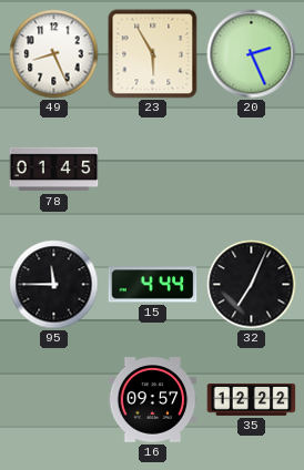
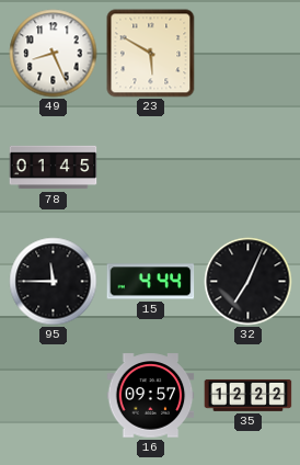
23: 5:55 -> 5:50 (151, 54)
20: 2:26 -> none (252, 54)
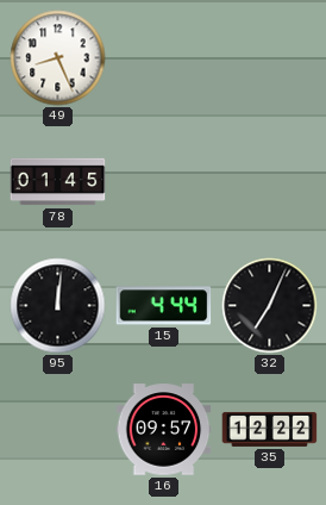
23: 5:50 -> none (151, 54)
95: 11:45 -> 12:01 (58, 306)
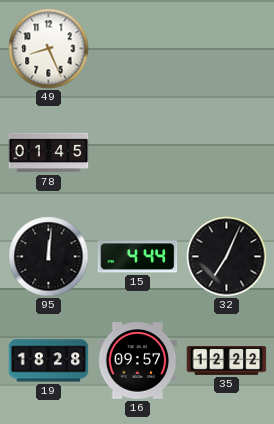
19: none -> 18:28 (49, 361)
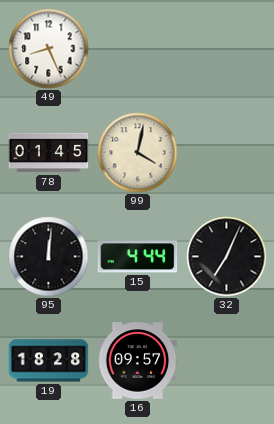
99: none -> 4:02 (138, 153)
35: 12:22 -> none (227, 360)
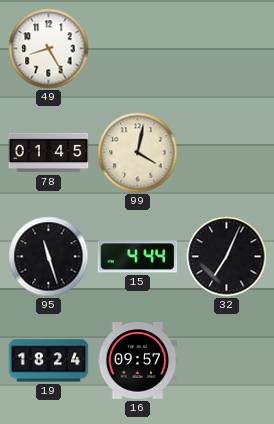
49: 8:26 -> 8:25 (49, 49)
95: 12:01 -> 11:27 (49, 257)
19: 18:28 -> 18:24 (49, 361)
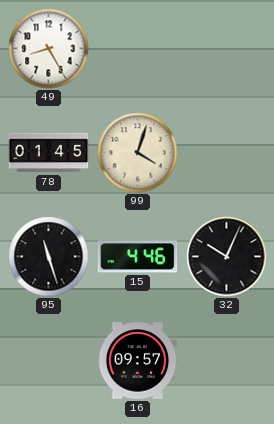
99: 4:02 -> 4:03 (138, 153)
15: 4:44 -> 4:46 (138, 257)
32: 7:04 -> 10:04 (227, 257)
19: 18:24 -> none (49, 361)
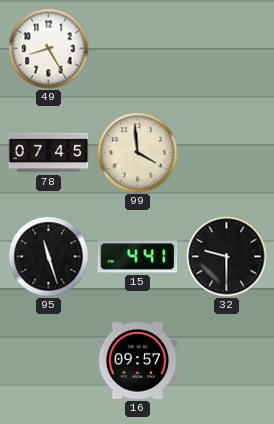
78: 01:45 -> 07:45 (49, 153)
99: 4:03 -> 3:59 (138, 153)
15: 4:46 -> 4:41 (138, 257)
32: 10:04 -> 9:30 (227, 257)
